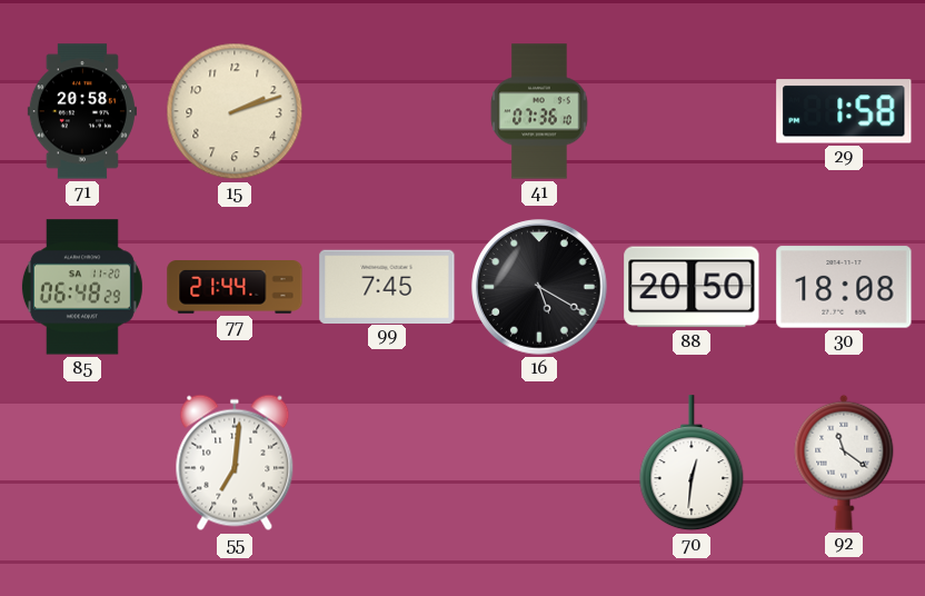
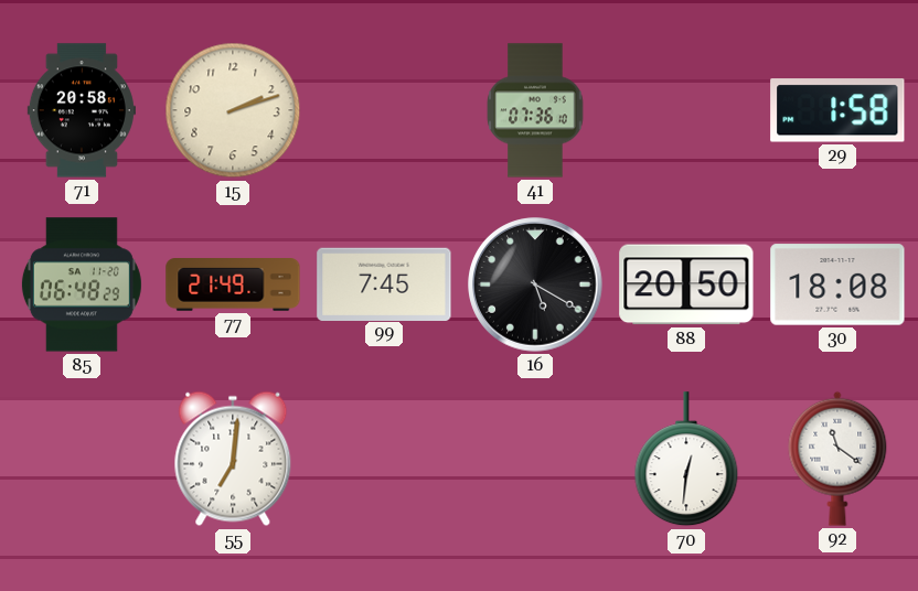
77: 21:44 -> 21:49 (233, 286)
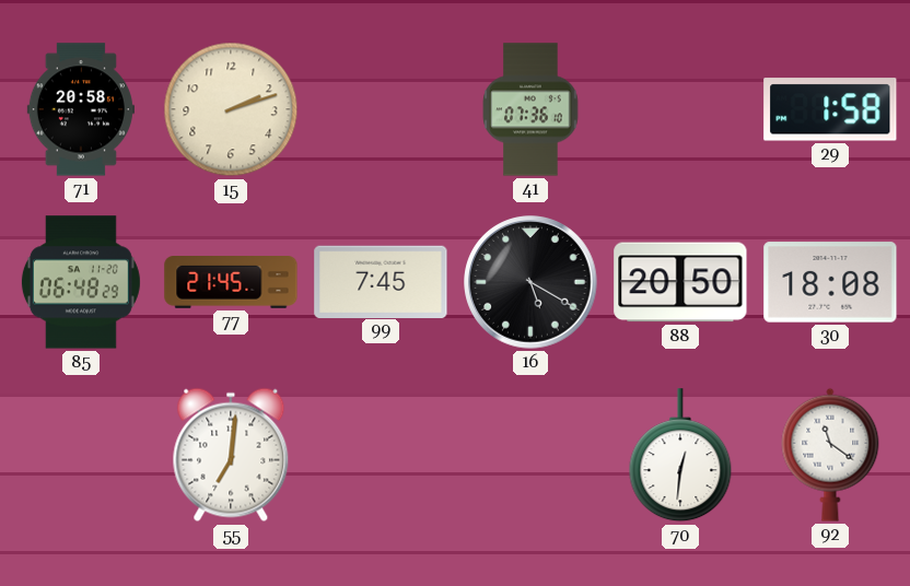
77: 21:49 -> 21:45 (231, 283)
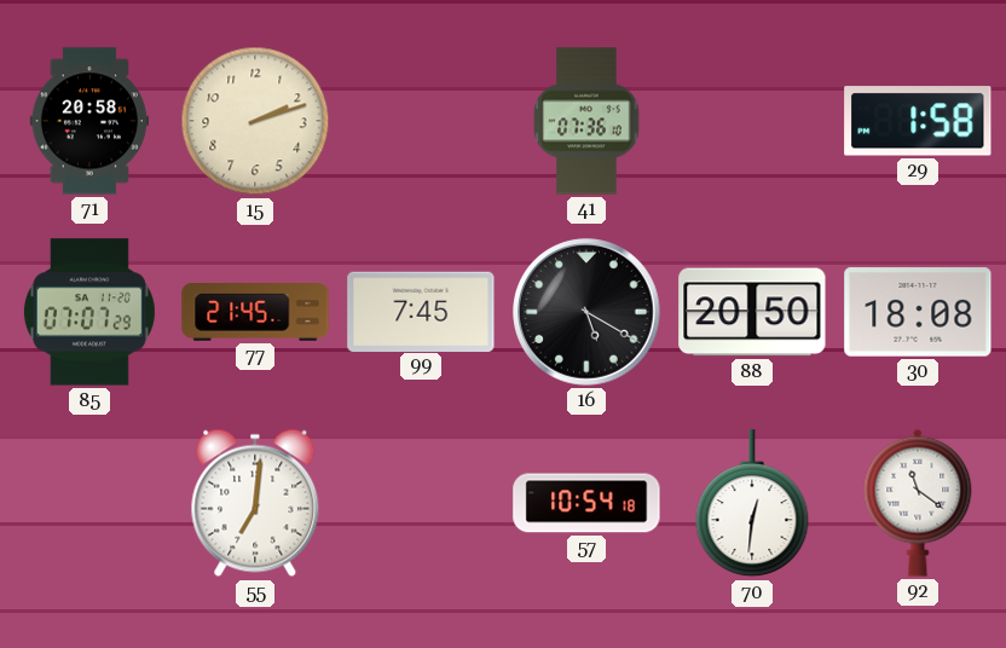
85: 06:48 -> 07:07 (89, 312)
57: none -> 10:54 (586, 503)
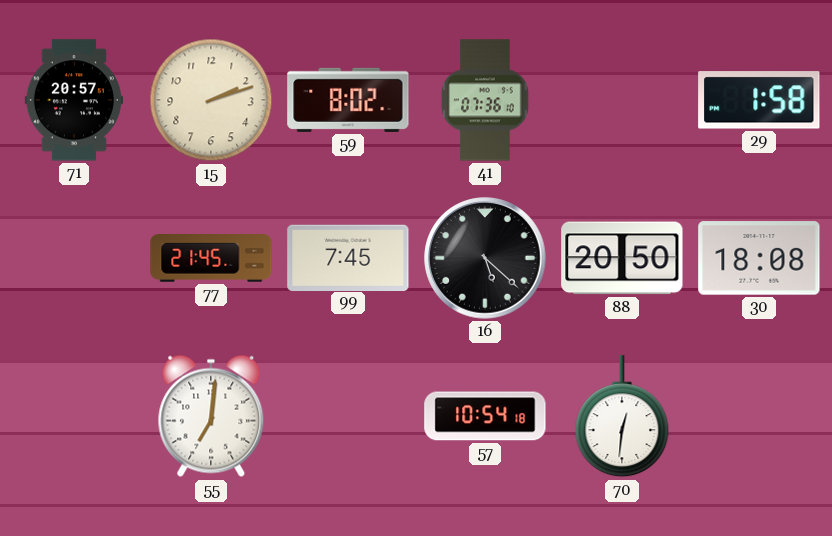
71: 20:58 -> 20:57 (74, 100)
59: none -> 8:02 (348, 100)
85: 07:07 -> none (89, 312)
16: 5:20 -> 5:22 (485, 258)
92: 11:21 -> none (918, 503)
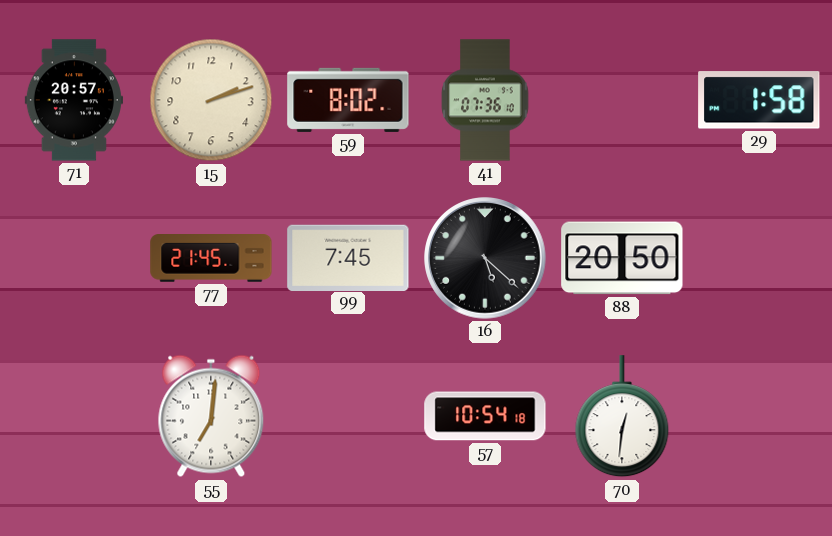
30: 18:08 -> none (759, 258)
